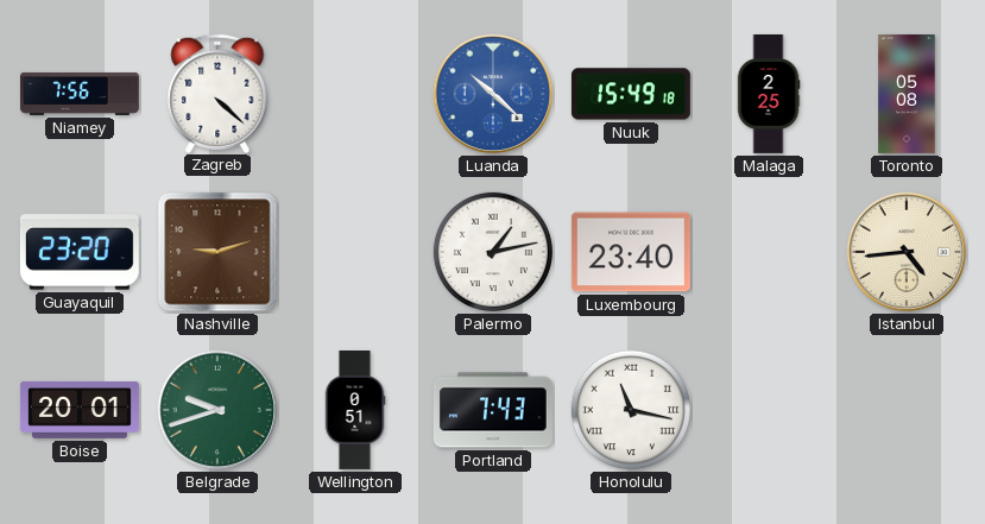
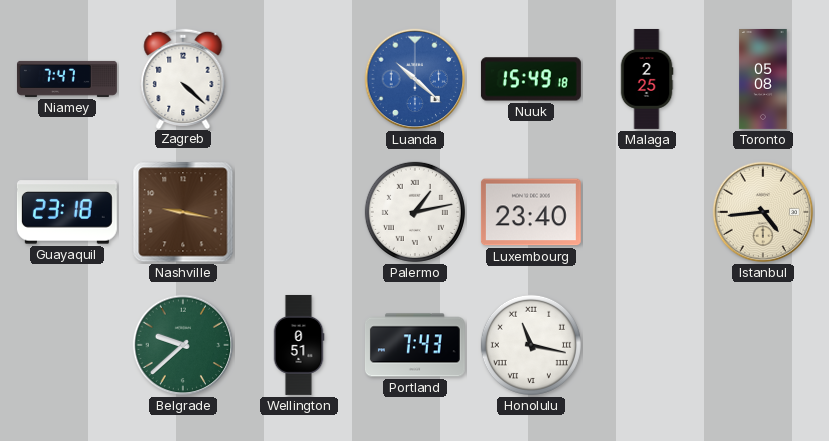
Niamey: 7:56 -> 7:47 (67, 79)
Guayaquil: 23:20 -> 23:18 (67, 212)
Nashville: 9:12 -> 9:17 (183, 212)
Boise: 20:01 -> none (80, 410)
Belgrade: 9:42 -> 9:38 (183, 345)
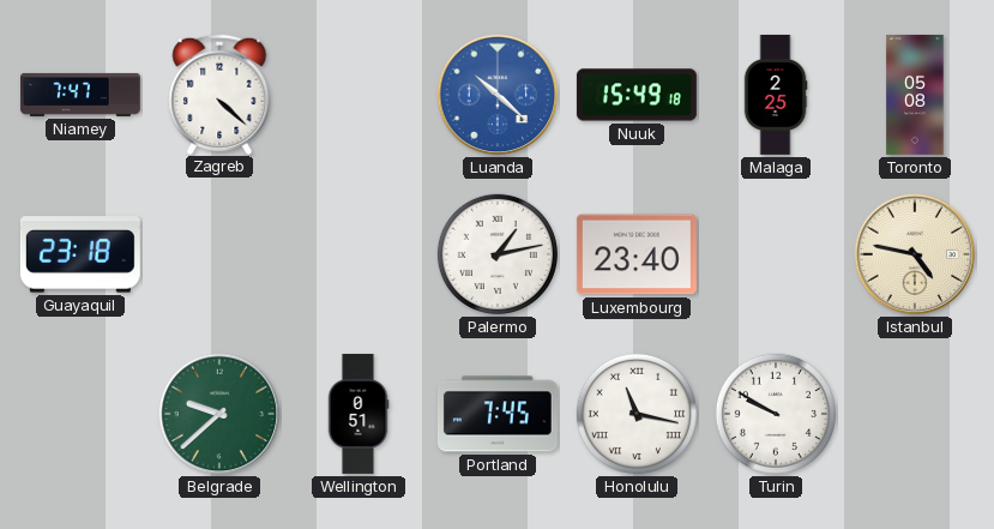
Nashville: 9:17 -> none (183, 212)
Istanbul: 4:44 -> 4:47 (915, 254)
Portland: 7:43 -> 7:45 (498, 414)
Turin: none -> 9:50 (776, 414)
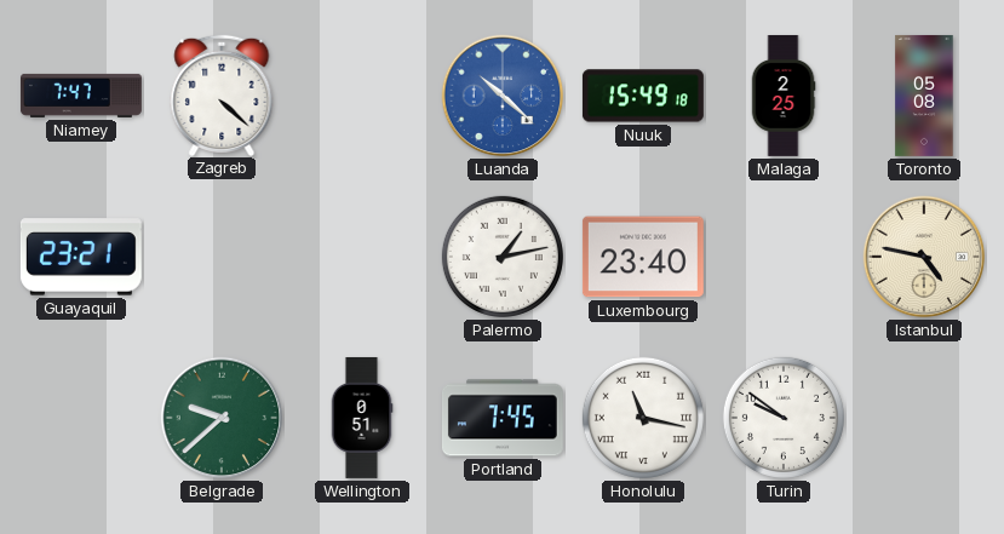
Guayaquil: 23:18 -> 23:21 (81, 257)
Turin: 9:50 -> 9:51 (784, 418)
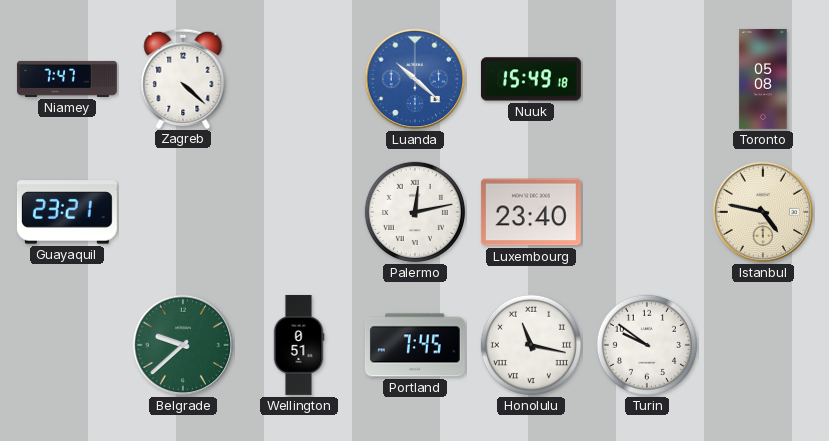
Malaga: 2:25 -> none (784, 96)
Palermo: 1:13 -> 12:13 (415, 212)
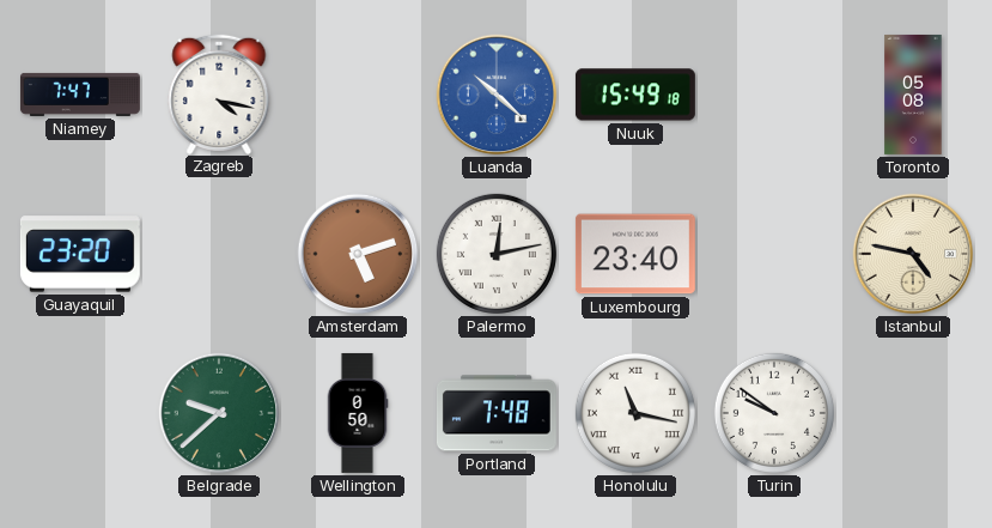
Zagreb: 4:22 -> 4:17 (219, 93)
Guayaquil: 23:21 -> 23:20 (80, 254)
Amsterdam: none -> 5:12 (358, 254)
Wellington: 0:51 -> 0:50 (358, 413)
Portland: 7:45 -> 7:48 (497, 413)
